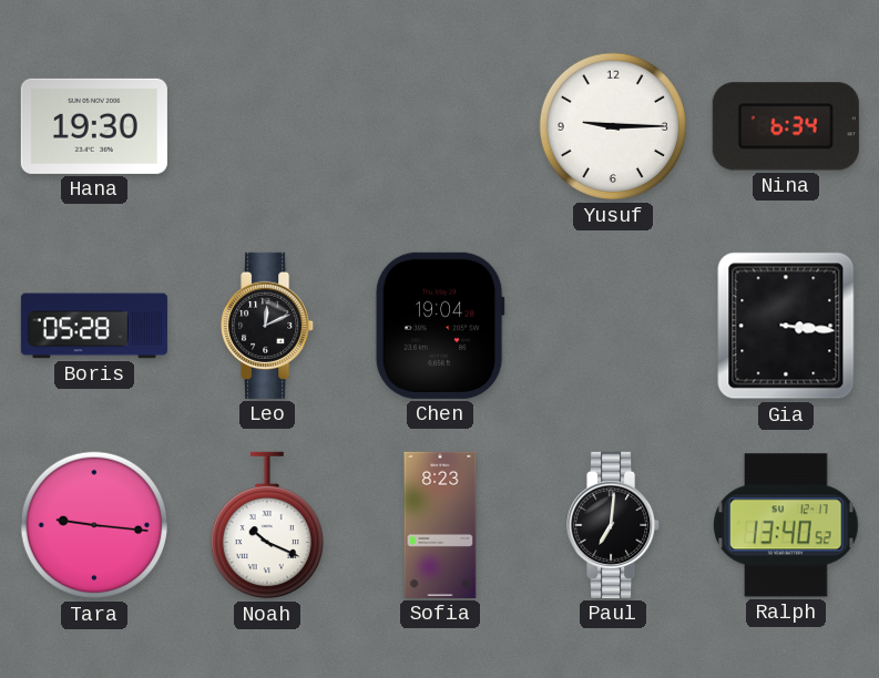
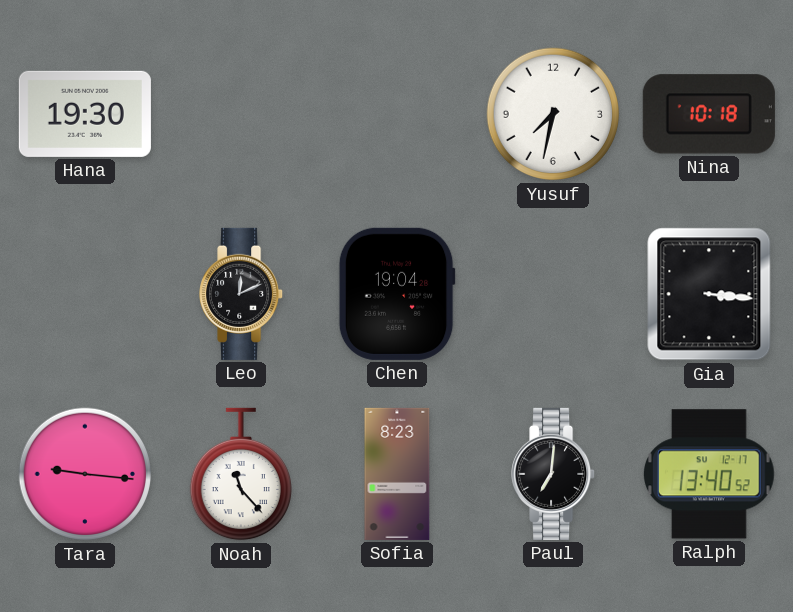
Yusuf: 9:15 -> 7:32 (553, 114)
Nina: 6:34 -> 10:18 (709, 114)
Boris: 05:28 -> none (94, 326)
Noah: 10:19 -> 11:23 (241, 474)
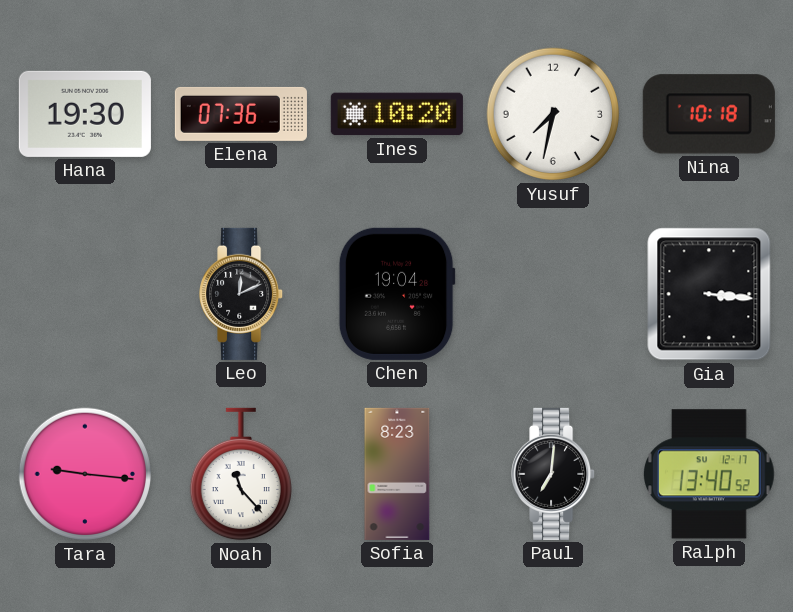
Elena: none -> 07:36 (241, 114)
Ines: none -> 10:20 (397, 114)
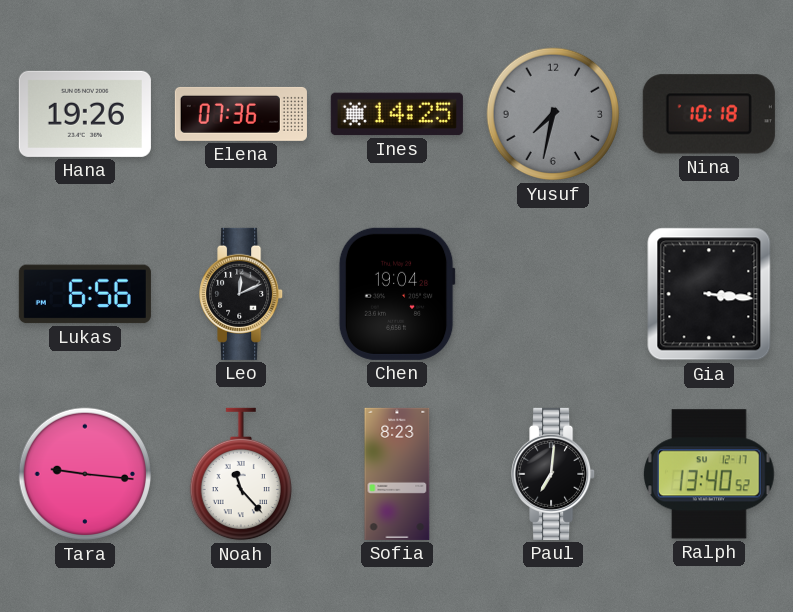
Hana: 19:30 -> 19:26 (85, 114)
Ines: 10:20 -> 14:25 (397, 114)
Yusuf dial: white -> grey (553, 114)
Lukas: none -> 6:56 (85, 294)
